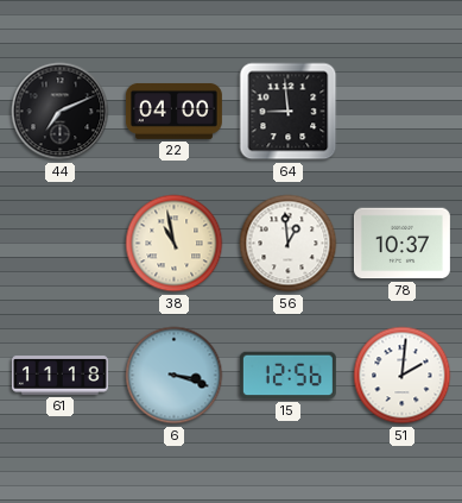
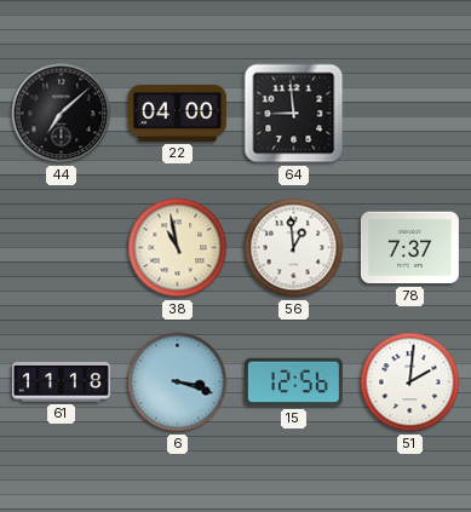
44: 7:11 -> 7:08 (62, 114)
78: 10:37 -> 7:37 (409, 248)
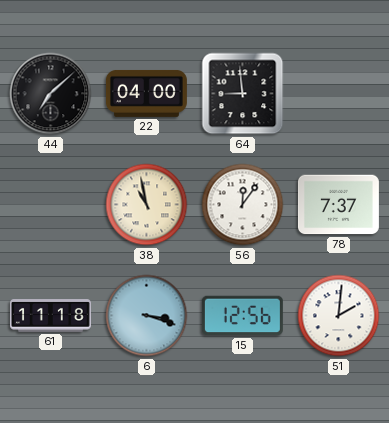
56: 12:59 -> 12:06 (243, 205)
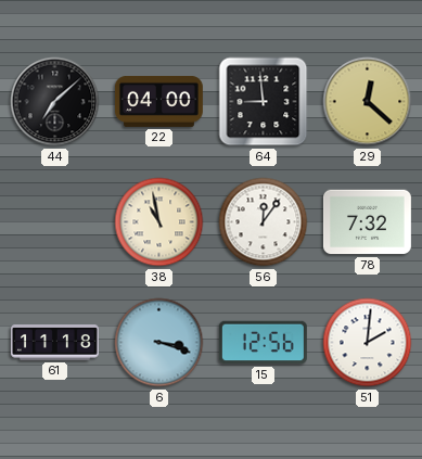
29: none -> 12:22 (368, 102)
78: 7:37 -> 7:32 (367, 222)
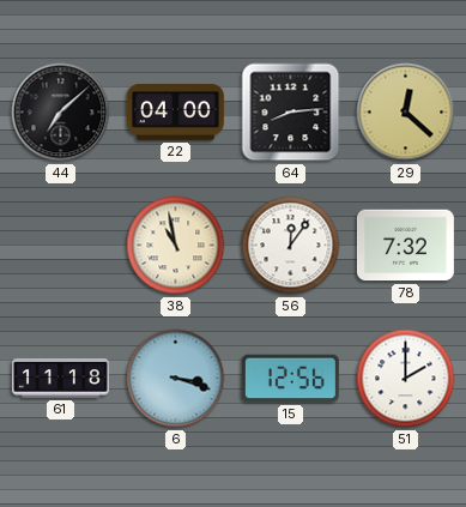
64: 8:59 -> 8:14 (291, 113)
51: 2:01 -> 2:00 (406, 379)
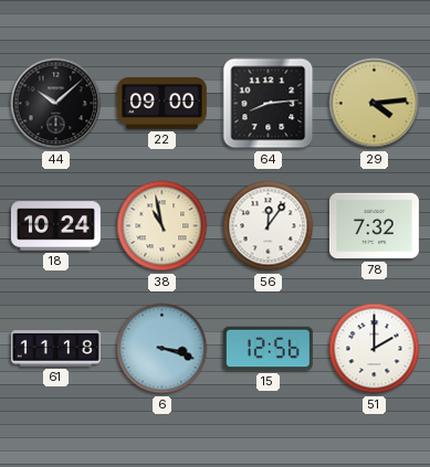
44: 7:08 -> 10:08 (56, 104)
22: 04:00 -> 09:00 (161, 103)
29: 12:22 -> 4:14 (375, 104)
18: none -> 10:24 (55, 226)
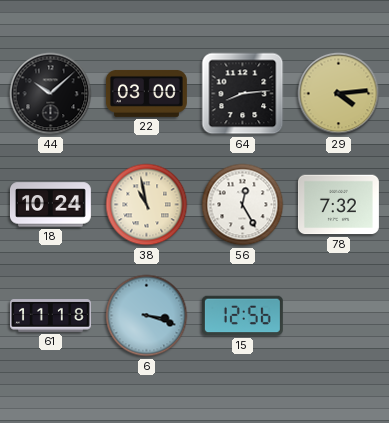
22: 09:00 -> 03:00 (146, 93)
56: 12:06 -> 12:25 (243, 205)
51: 2:00 -> none (375, 349)
